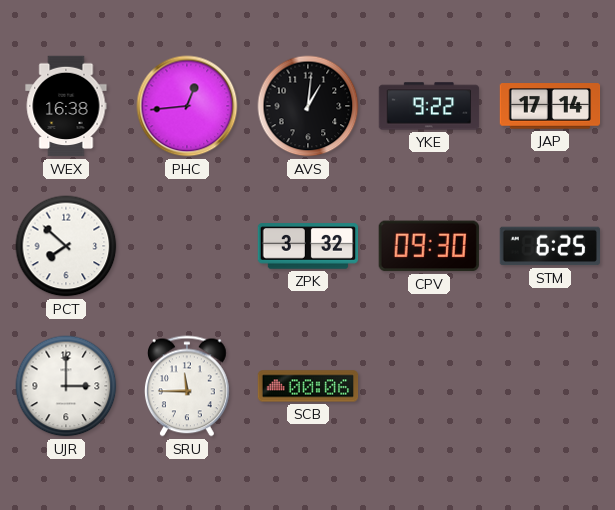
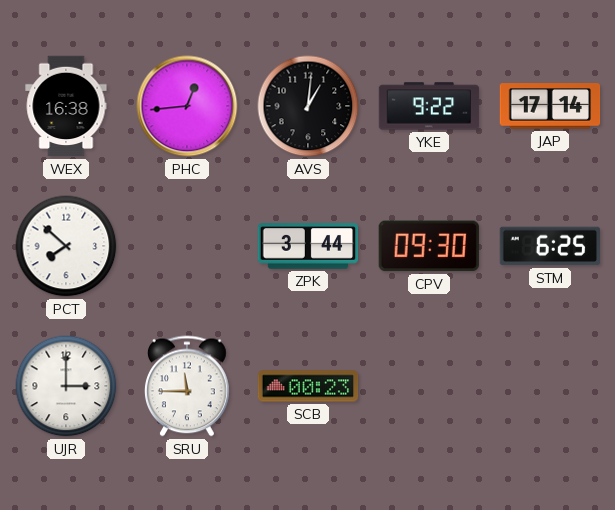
ZPK: 3:32 -> 3:44 (308, 246)
SCB: 00:06 -> 00:23 (308, 386)
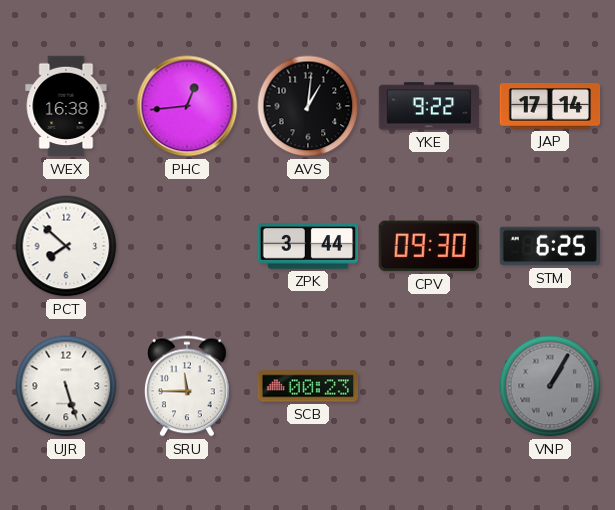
UJR: 3:00 -> 5:27 (66, 386)
VNP: none -> 1:05 (550, 386)
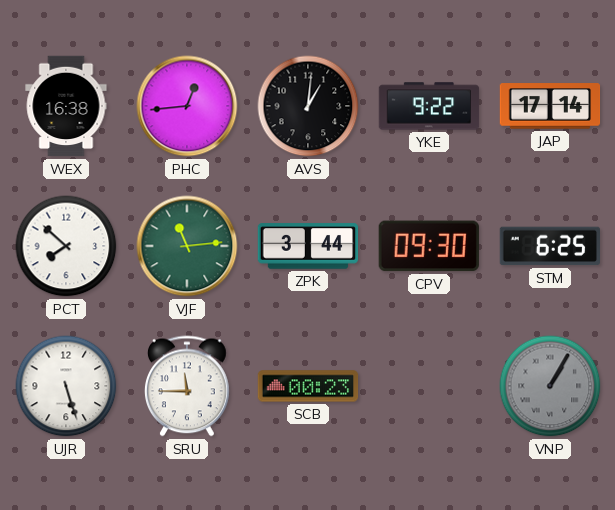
VJF: none -> 11:14 (187, 246)
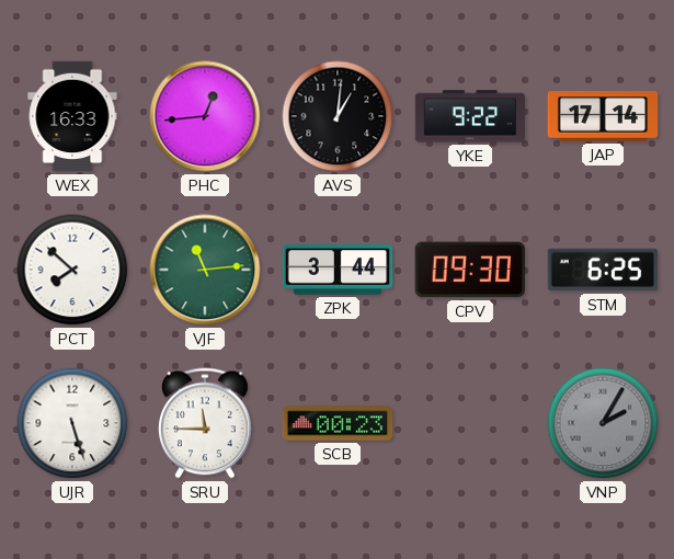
WEX: 16:38 -> 16:33 (72, 116)
VNP: 1:05 -> 2:05 (603, 423)
